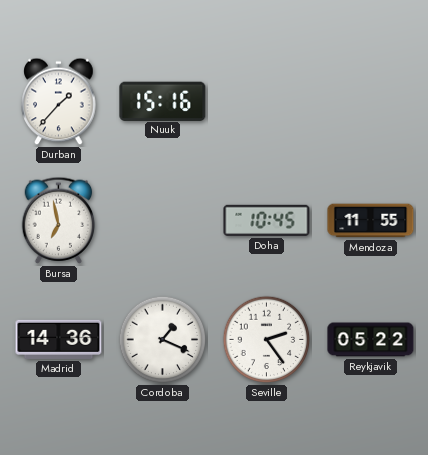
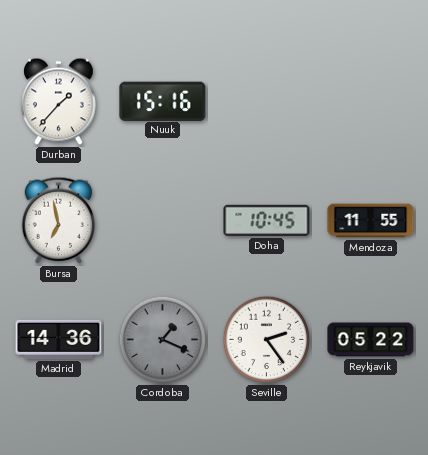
Cordoba dial: white -> grey (163, 340)
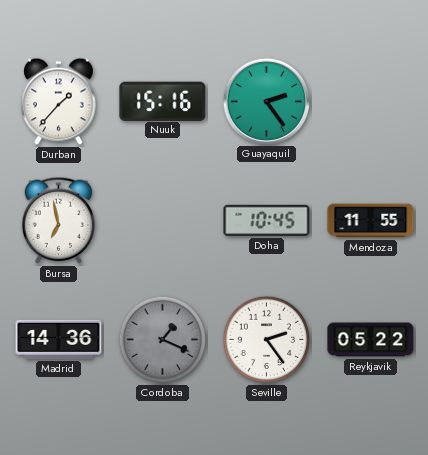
Guayaquil: none -> 2:24 (266, 101)
